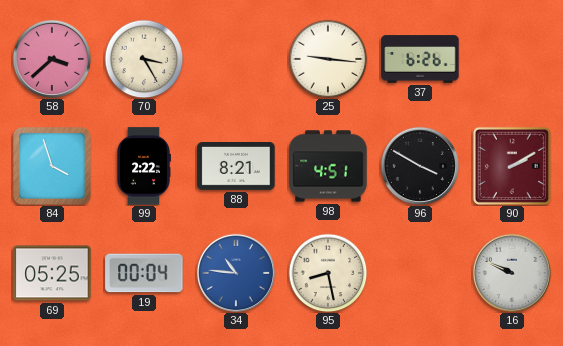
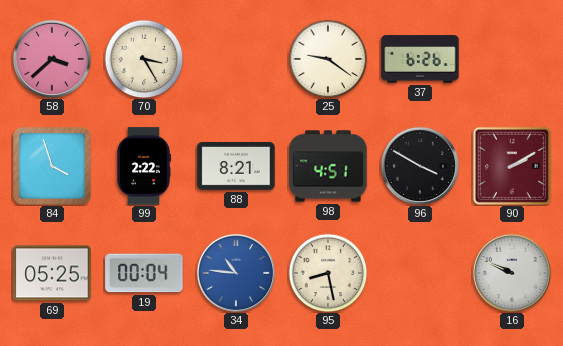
25: 9:16 -> 9:21 (328, 59)
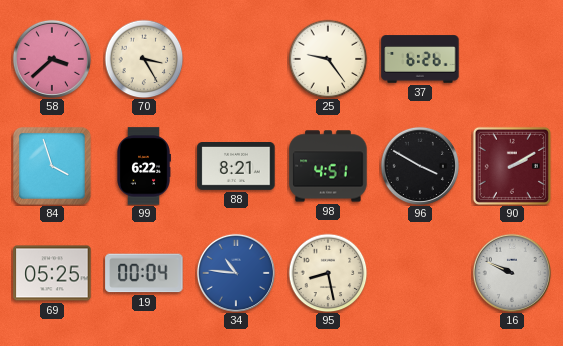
25: 9:21 -> 9:24 (328, 59)
99: 2:22 -> 6:22 (144, 166)
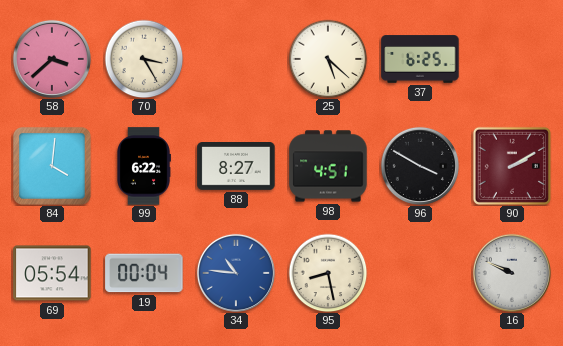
25: 9:24 -> 5:22 (328, 59)
37: 6:26 -> 6:25 (420, 59)
84: 3:57 -> 4:01 (52, 166)
88: 8:21 -> 8:27 (236, 167)
69: 05:25 -> 05:54 (52, 273)
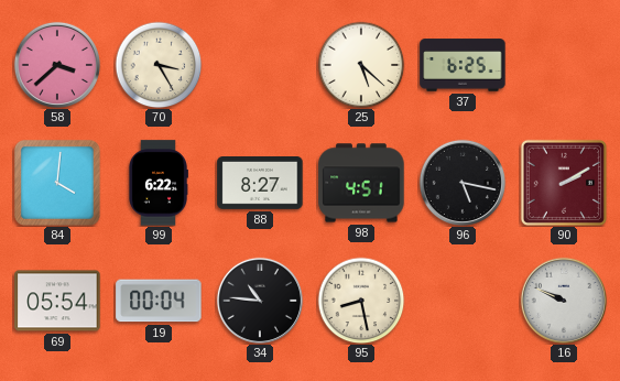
96: 3:50 -> 5:17 (463, 183)
34 dial: blue -> black (260, 301)
